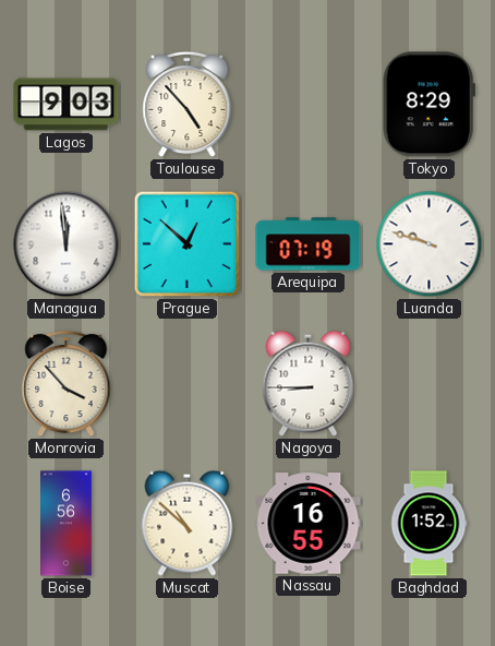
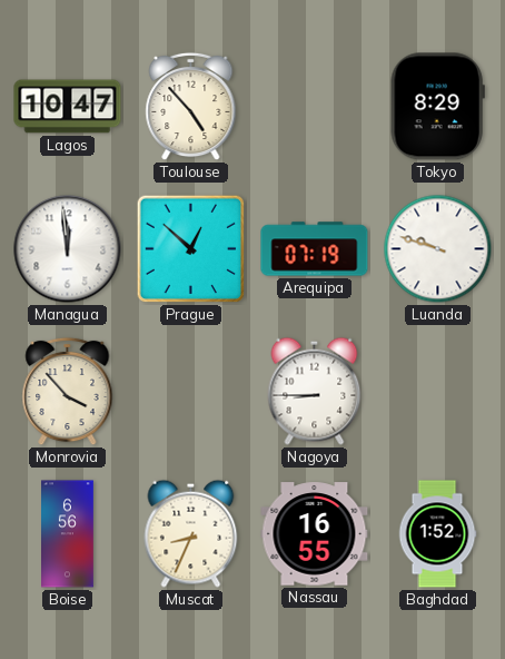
Lagos: 9:03 -> 10:47 (68, 107)
Muscat: 10:52 -> 8:34 (191, 533)
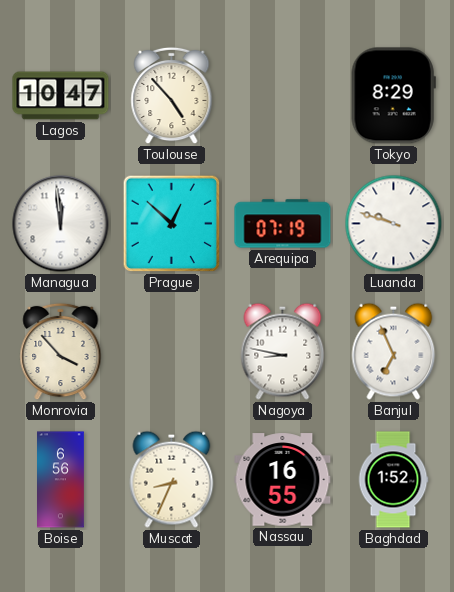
Nagoya: 8:45 -> 8:47 (283, 351)
Banjul: none -> 6:56 (394, 351)
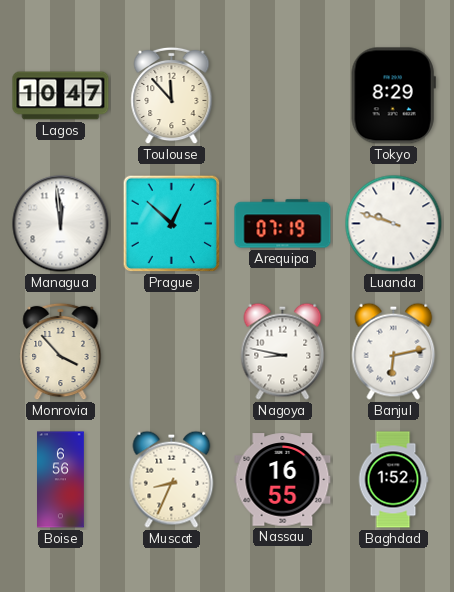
Toulouse: 4:53 -> 11:53 (172, 96)
Banjul: 6:56 -> 6:13 (394, 351)
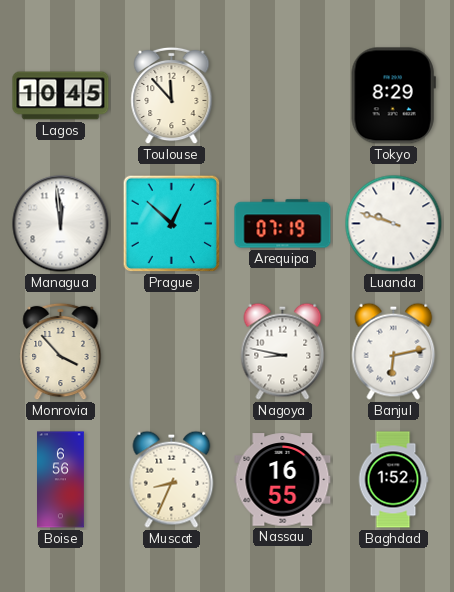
Lagos: 10:47 -> 10:45 (61, 96)
